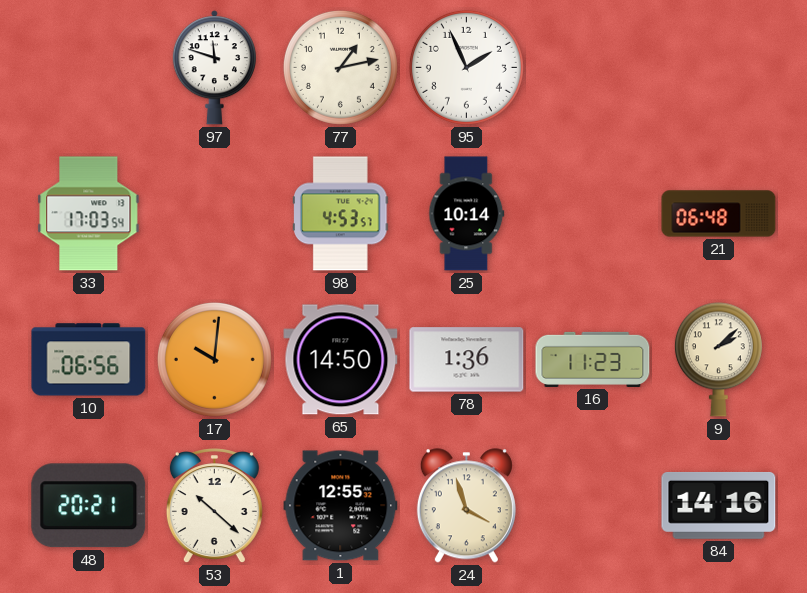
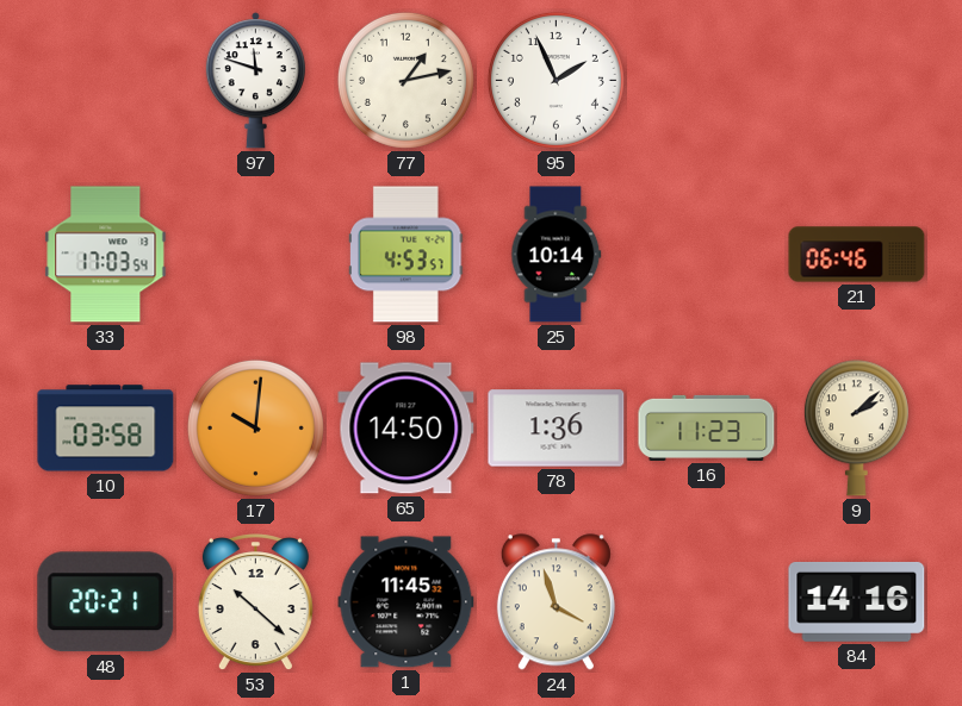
21: 06:48 -> 06:46 (857, 255)
10: 06:56 -> 03:58 (106, 429)
1: 12:55 -> 11:45 (406, 602)
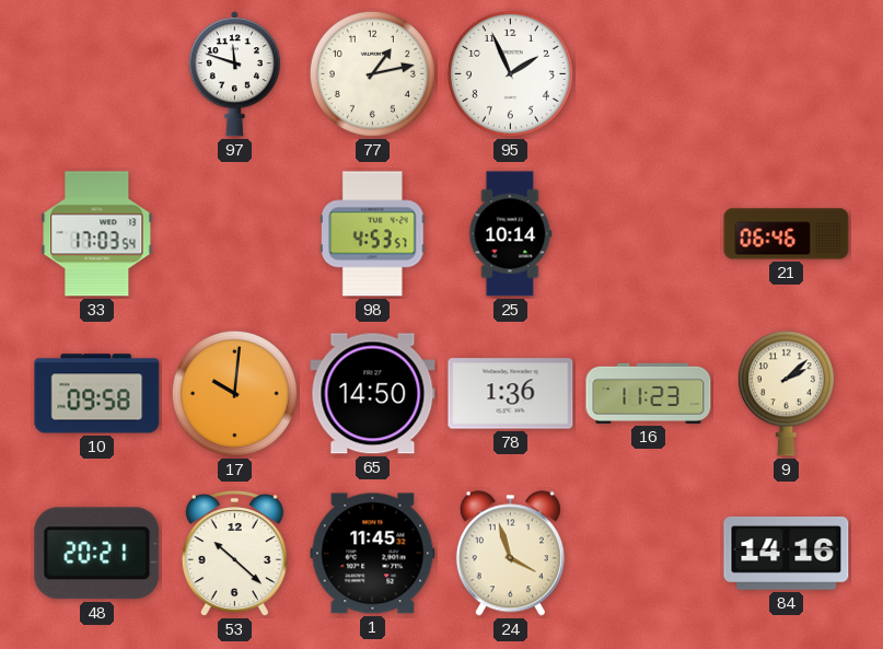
10: 03:58 -> 09:58 (97, 394)
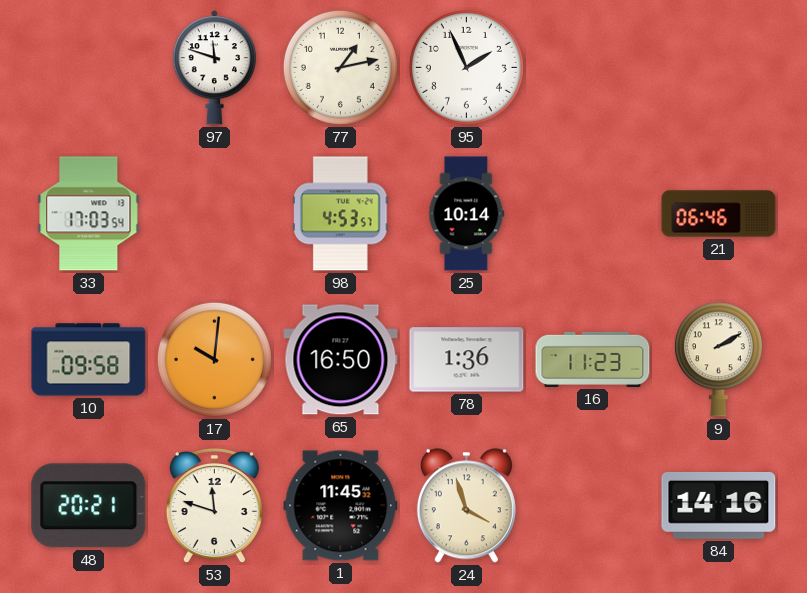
65: 14:50 -> 16:50 (341, 360)
9: 2:08 -> 2:10 (718, 360)
53: 10:22 -> 11:48 (214, 506)
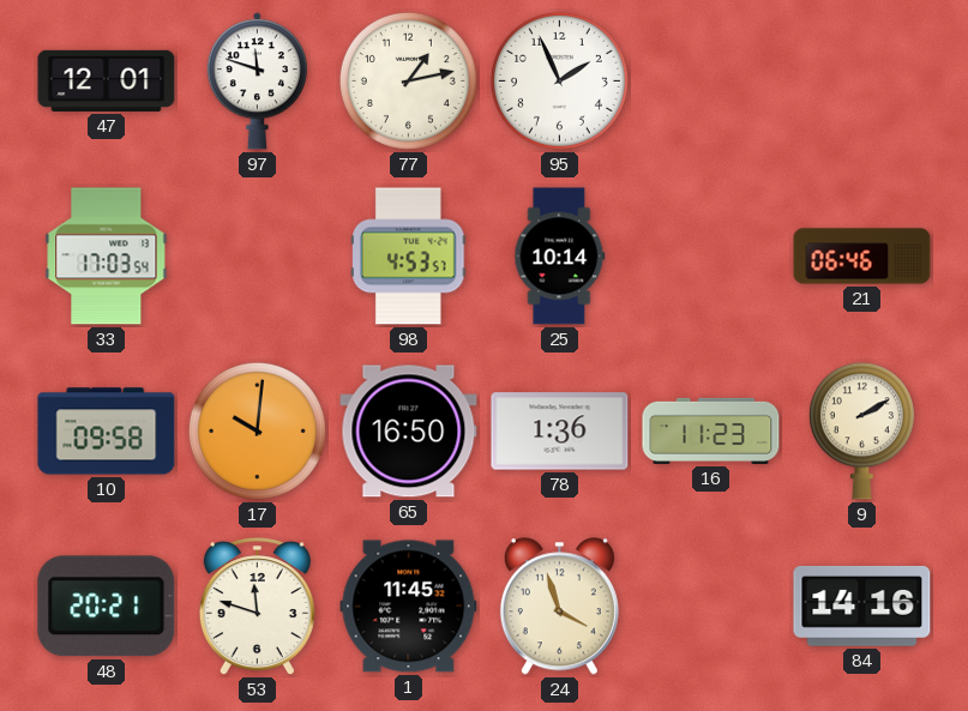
47: none -> 12:01 (107, 80)
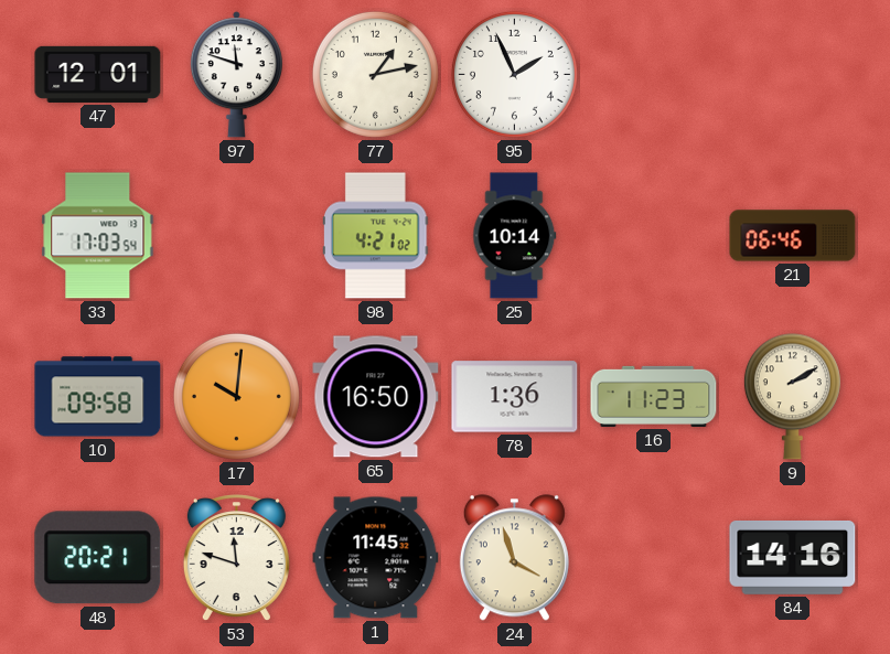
98: 4:53 -> 4:21 (376, 236)
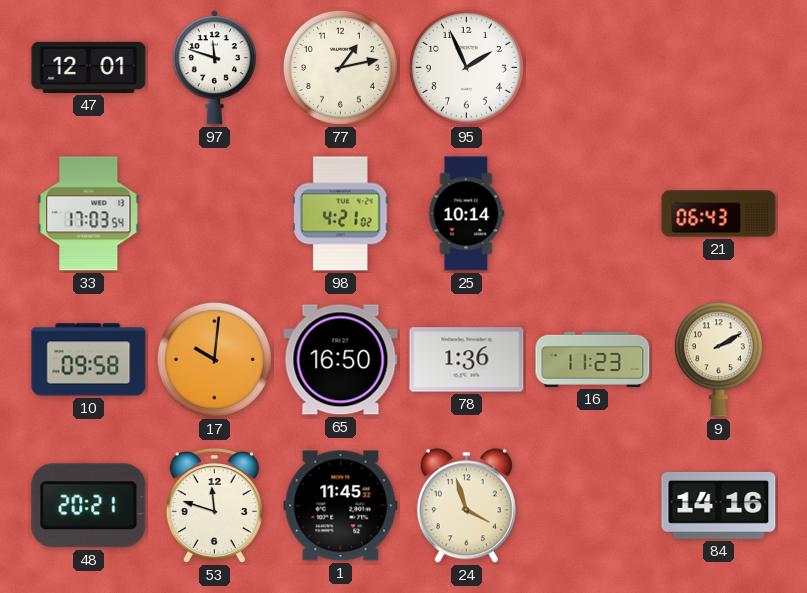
21: 06:46 -> 06:43 (719, 214)
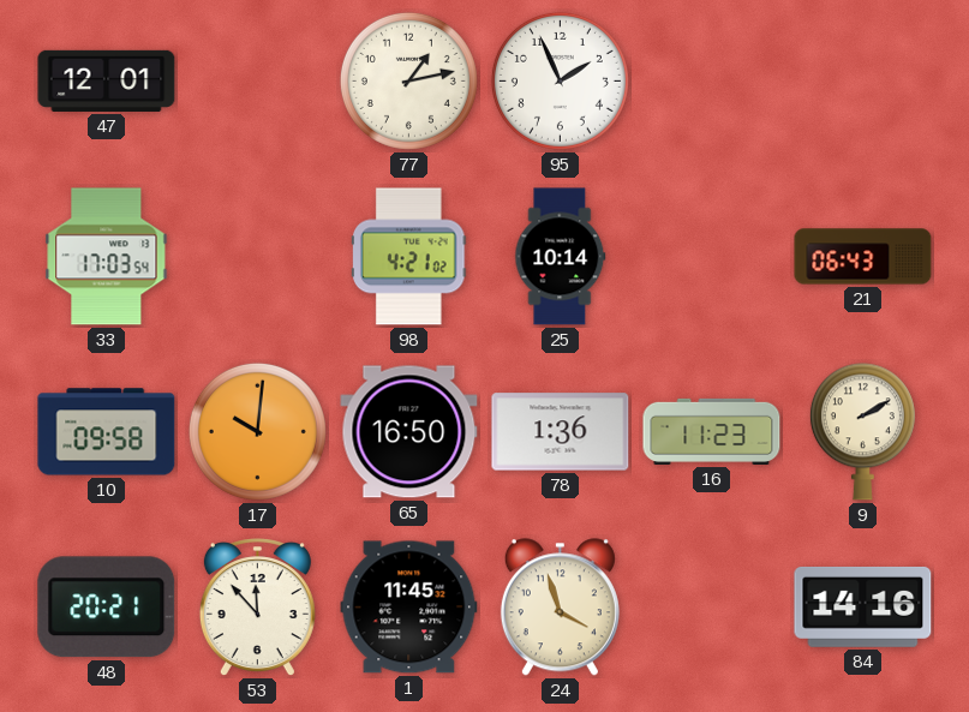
97: 11:48 -> none (214, 68)
53: 11:48 -> 11:53 (257, 608)
